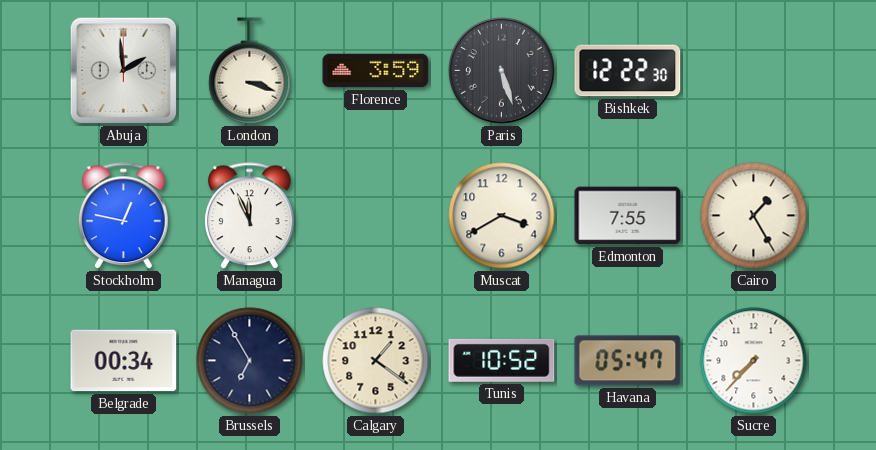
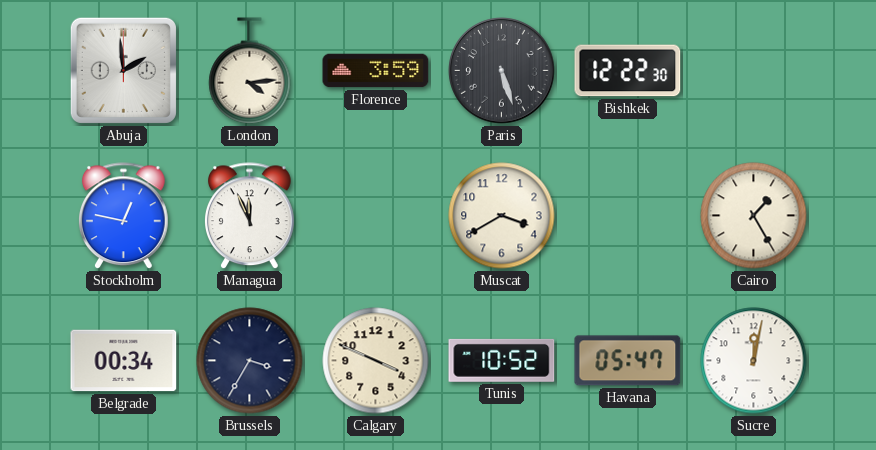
London: 3:18 -> 4:14 (250, 71)
Edmonton: 7:55 -> none (628, 216)
Brussels: 6:55 -> 3:35 (250, 361)
Calgary: 1:21 -> 3:49 (376, 361)
Sucre: 7:37 -> 12:02 (754, 361)
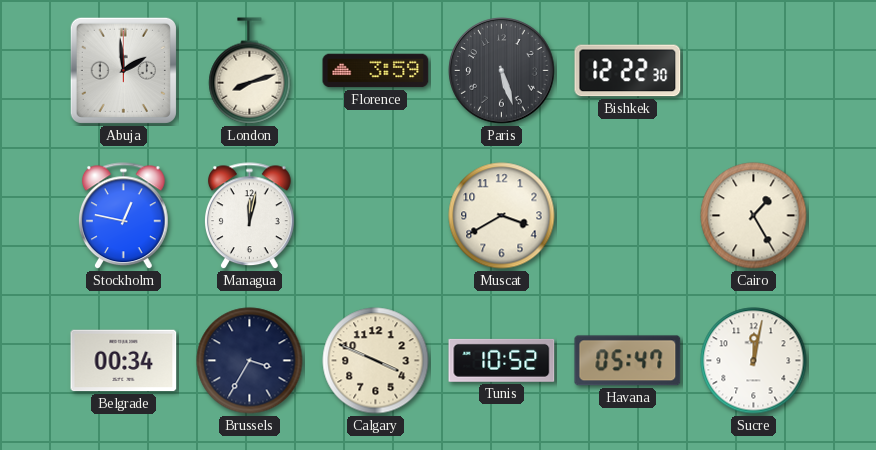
London: 4:14 -> 8:12 (250, 71)
Managua: 11:56 -> 12:02 (250, 216)
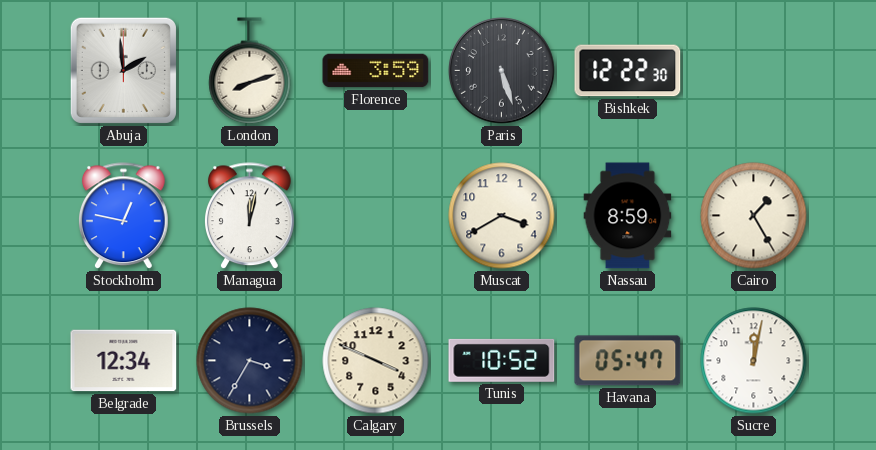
Nassau: none -> 8:59 (628, 216)
Belgrade: 00:34 -> 12:34 (124, 361)
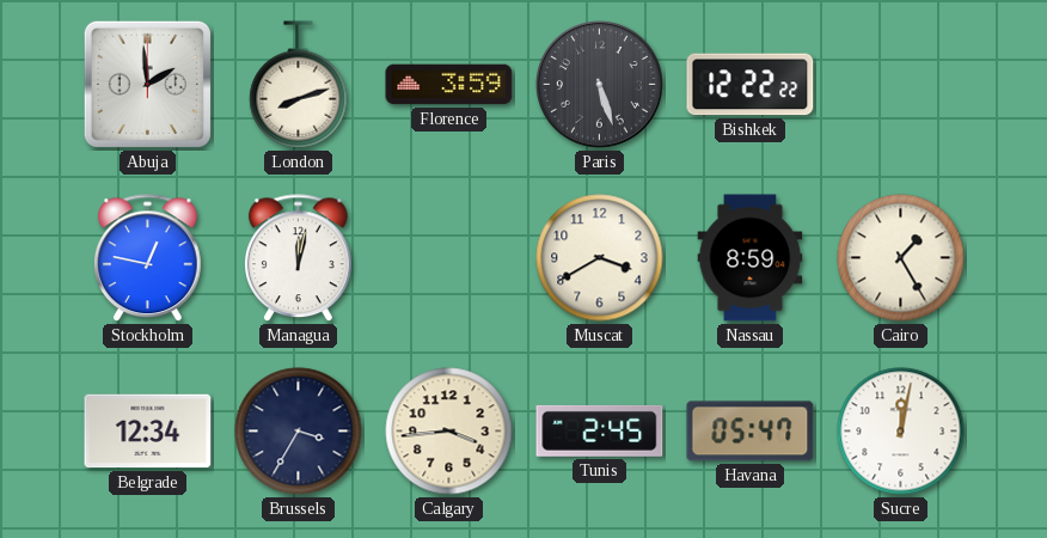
Bishkek: 12:22:30 -> 12:22:22 (751, 85)
Calgary: 3:49 -> 3:44 (449, 432)
Tunis: 10:52 -> 2:45 (600, 430)
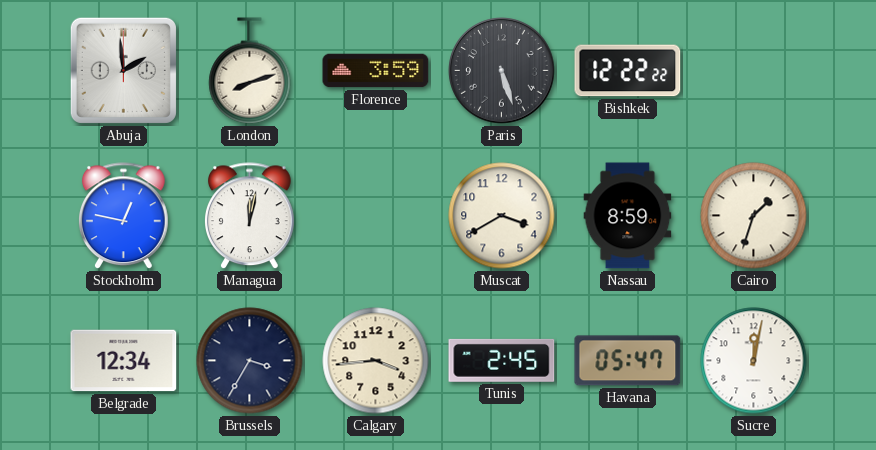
Cairo: 1:25 -> 1:33 (754, 216)
